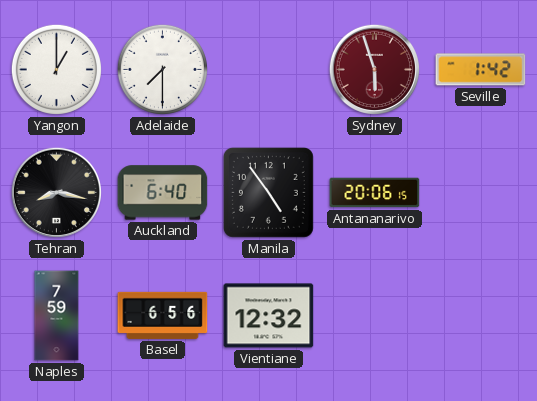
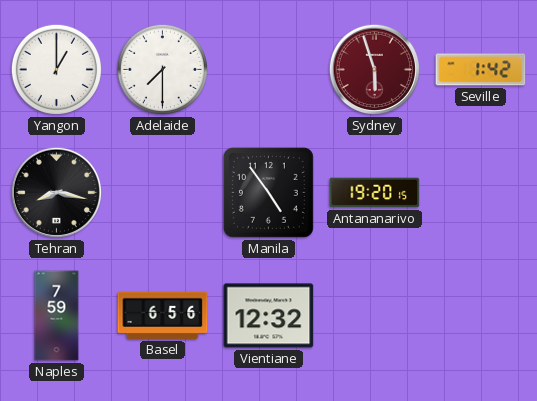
Auckland: 6:40 -> none (163, 193)
Antananarivo: 20:06 -> 19:20 (375, 193)
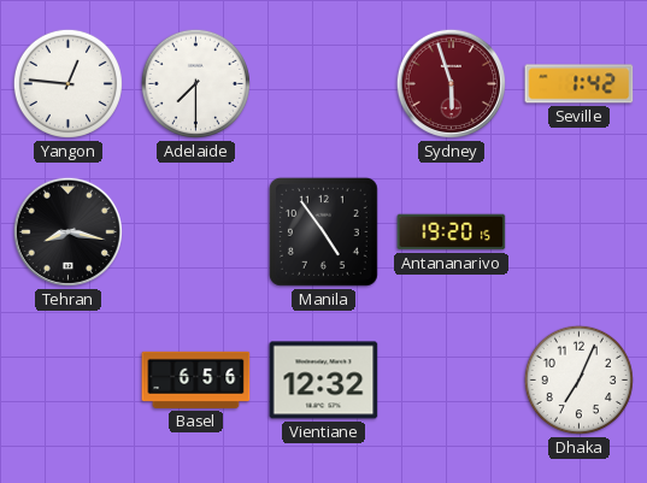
Yangon: 1:00 -> 12:46 (67, 83)
Naples: 7:59 -> none (57, 316)
Dhaka: none -> 7:04 (578, 379)
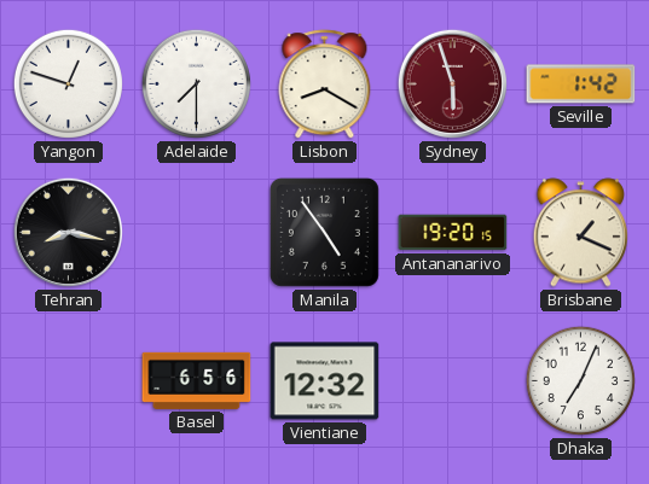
Yangon: 12:46 -> 12:48 (68, 83)
Lisbon: none -> 8:20 (325, 84)
Brisbane: none -> 1:19 (580, 233)
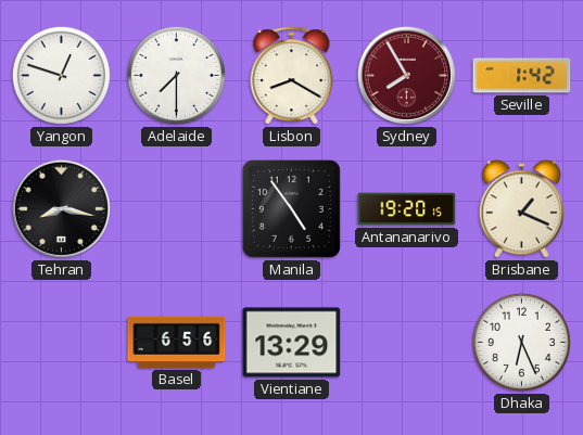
Sydney: 5:57 -> 7:55 (406, 75)
Vientiane: 12:32 -> 13:29 (292, 343)
Dhaka: 7:04 -> 6:26 (521, 342)
